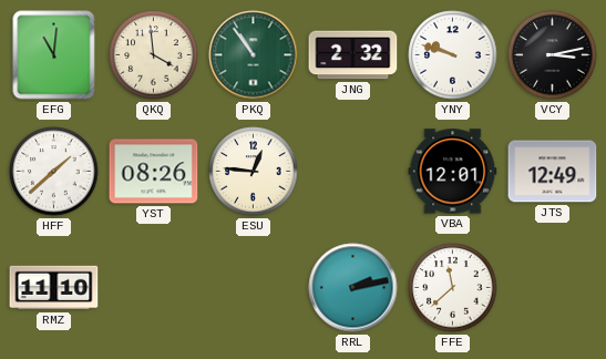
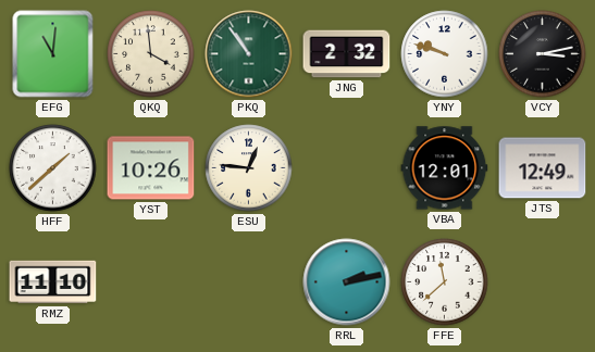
YST: 08:26 -> 10:26 (151, 168)
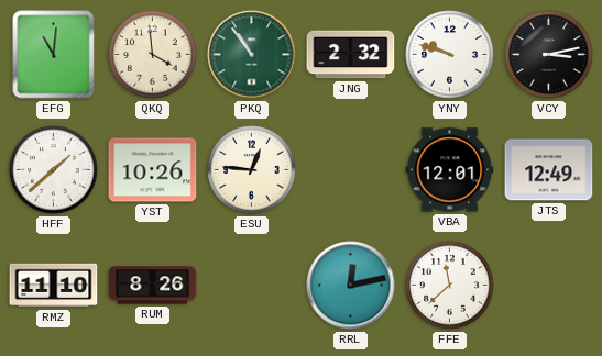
RUM: none -> 8:26 (153, 286)
RRL: 2:13 -> 12:13 (351, 286)
